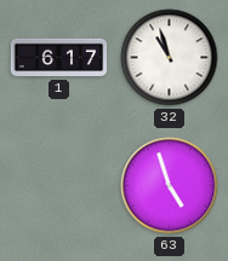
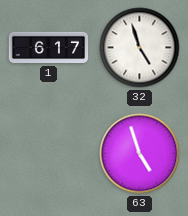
32: 10:57 -> 4:57 (140, 48)
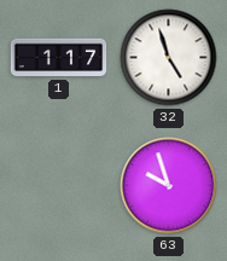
1: 6:17 -> 1:17 (59, 58)
63: 4:57 -> 9:57 (169, 186)
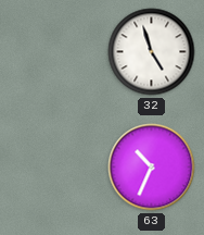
1: 1:17 -> none (59, 58)
63: 9:57 -> 10:34 (152, 168)
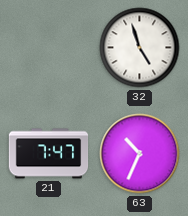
21: none -> 7:47 (49, 154)
